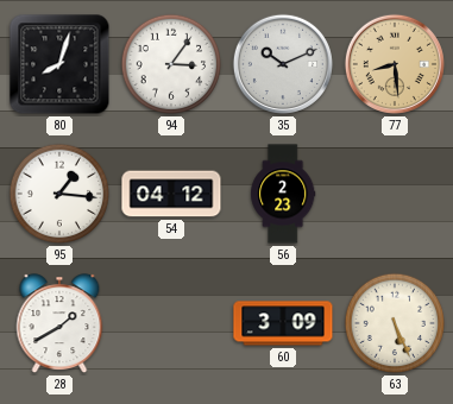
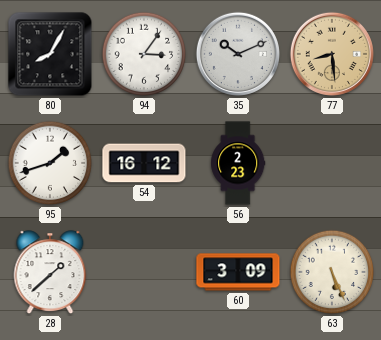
80: 8:03 -> 8:05 (50, 54)
95: 1:16 -> 1:42 (50, 163)
54: 04:12 -> 16:12 (144, 163)
28: 1:40 -> 1:38 (50, 273)
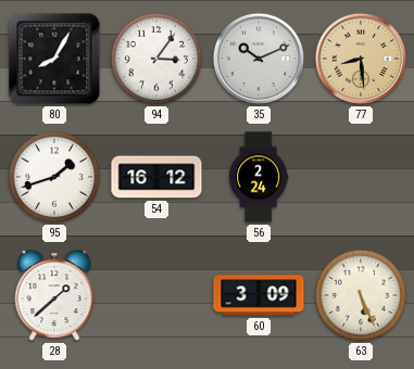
56: 2:23 -> 2:24 (259, 177)
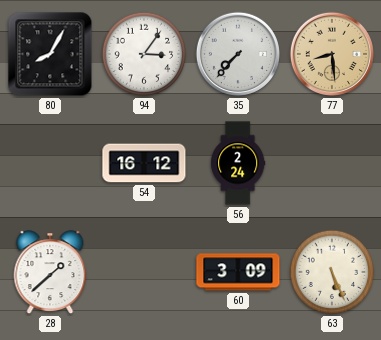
35: 10:11 -> 7:37 (238, 54)
95: 1:42 -> none (54, 177)
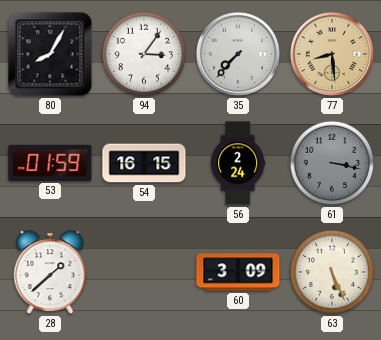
53: none -> 01:59 (50, 163)
54: 16:12 -> 16:15 (144, 163)
61: none -> 3:17 (332, 163)
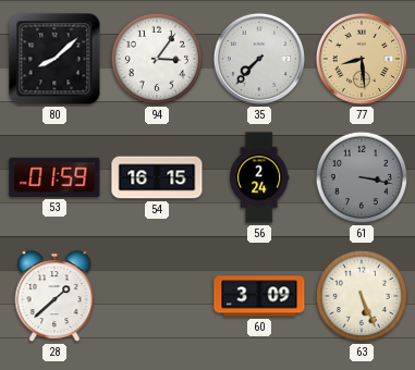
80: 8:05 -> 8:08 (54, 59)
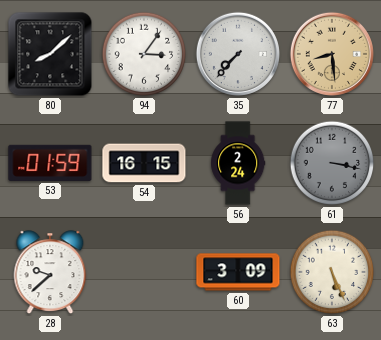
28: 1:38 -> 9:38 (50, 273)
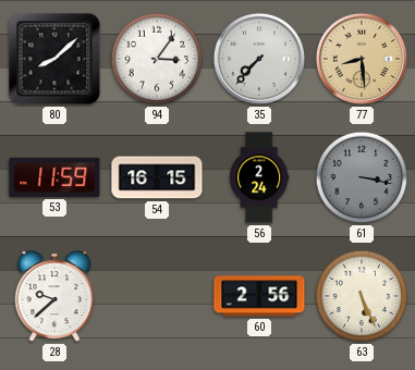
53: 01:59 -> 11:59 (54, 177)
60: 3:09 -> 2:56 (259, 296)
